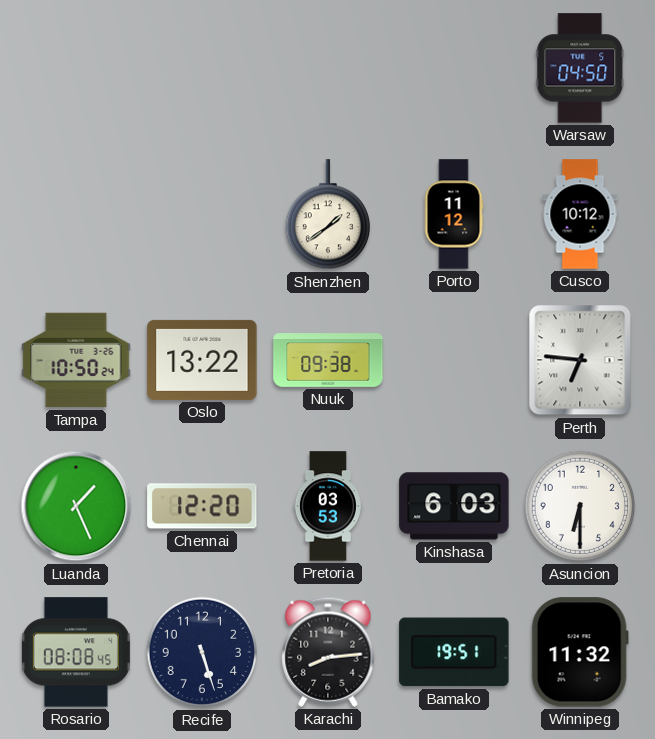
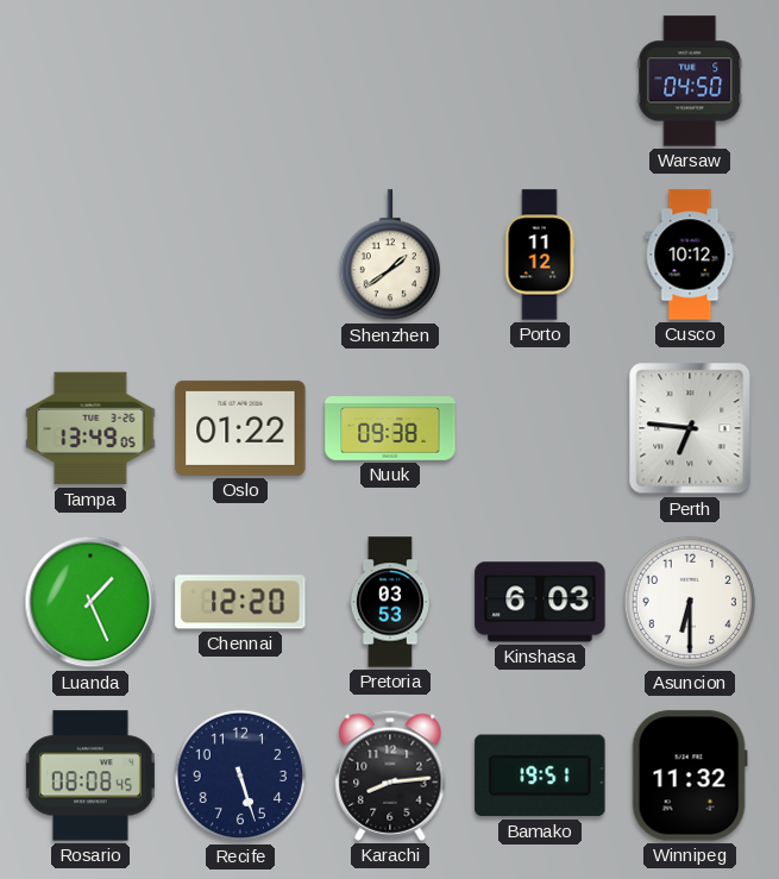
Tampa: 10:50 -> 13:49 (90, 428)
Oslo: 13:22 -> 01:22 (240, 428)
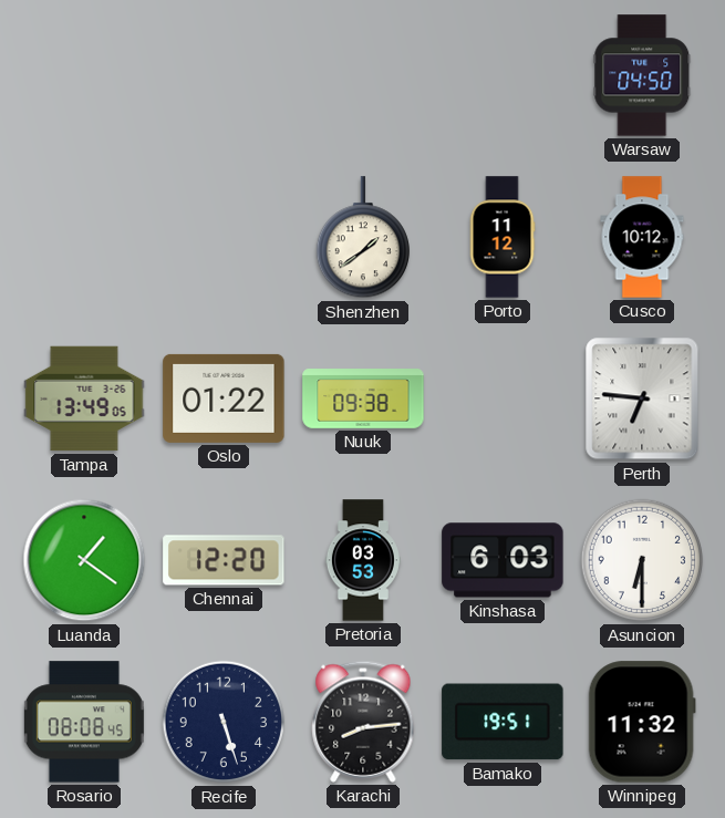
Luanda: 1:26 -> 1:21 (84, 560)
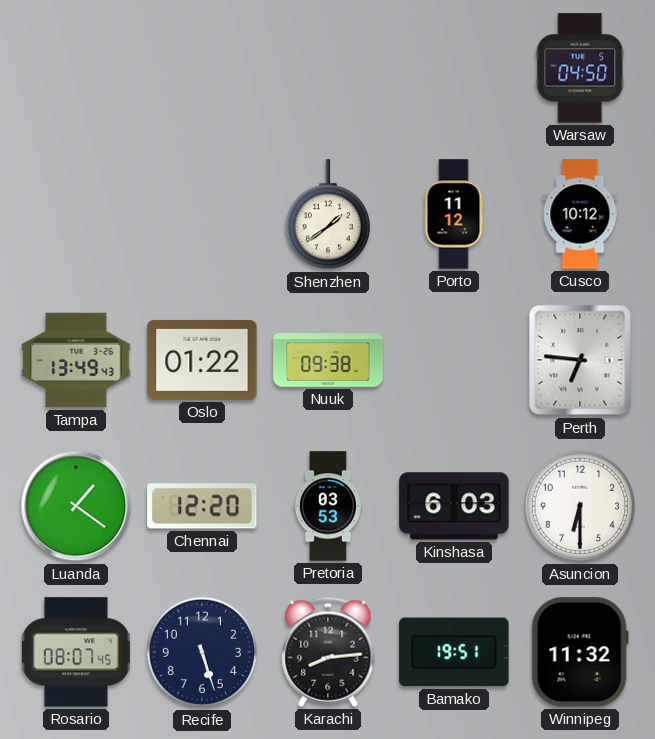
Tampa: 13:49:05 -> 13:49:43 (76, 360)
Rosario: 08:08 -> 08:07 (76, 652)
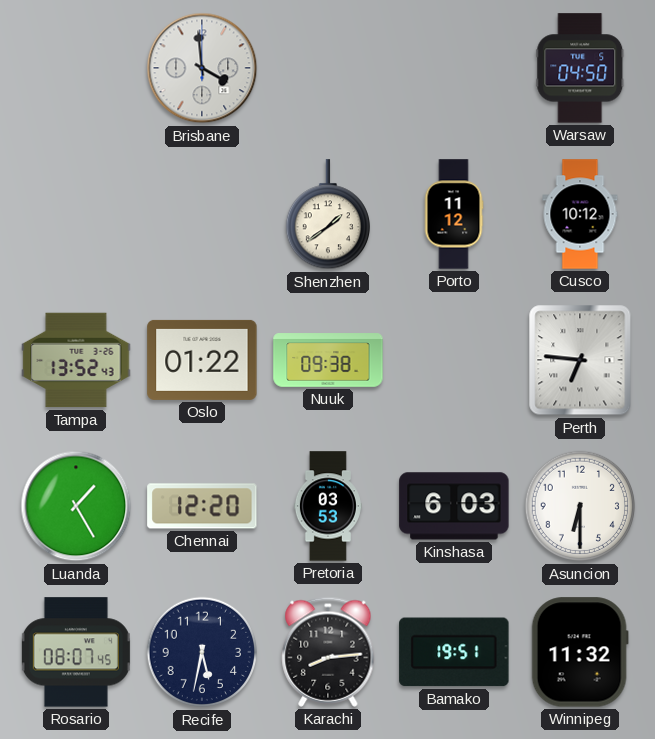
Brisbane: none -> 3:59 (202, 68)
Tampa: 13:49 -> 13:52 (76, 360)
Luanda: 1:21 -> 1:25 (76, 506)
Recife: 5:27 -> 5:32 (202, 652)
